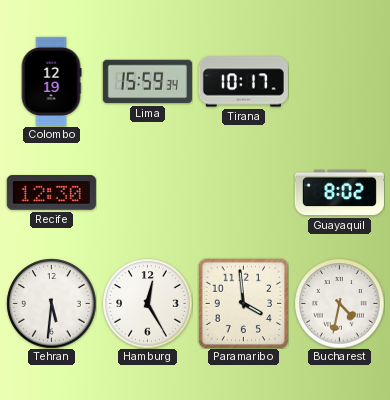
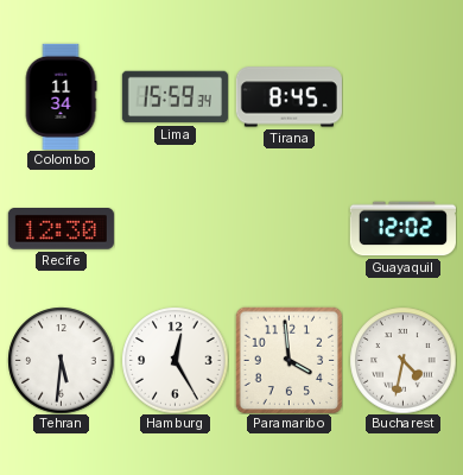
Colombo: 12:19 -> 11:34 (61, 96)
Tirana: 10:17 -> 8:45 (288, 97)
Guayaquil: 8:02 -> 12:02 (402, 229)
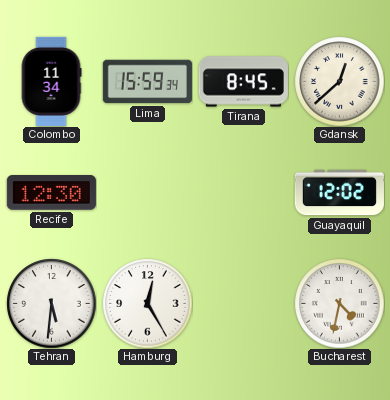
Gdansk: none -> 12:38 (339, 81)
Paramaribo: 3:59 -> none (288, 360)
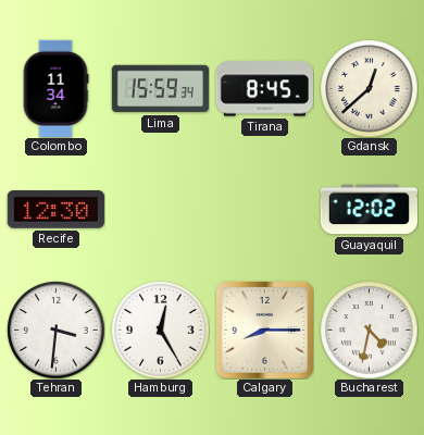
Tehran: 5:31 -> 3:31 (55, 330)
Calgary: none -> 8:15 (265, 331)
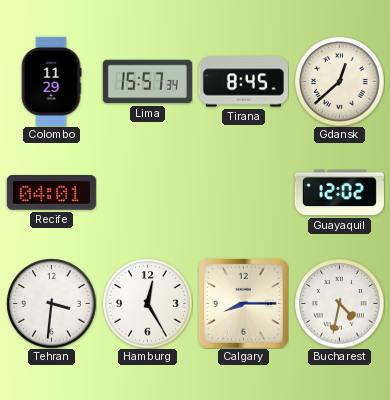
Colombo: 11:34 -> 11:29 (51, 81)
Lima: 15:59 -> 15:57 (147, 82)
Recife: 12:30 -> 04:01 (51, 193)
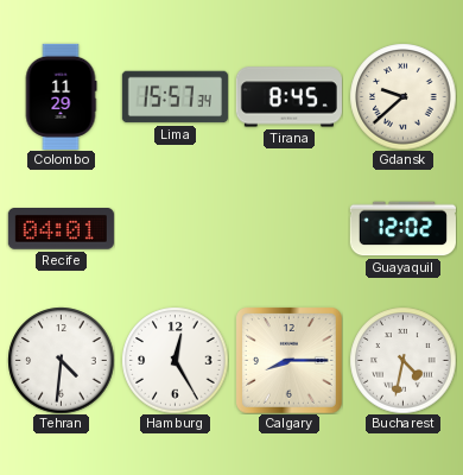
Gdansk: 12:38 -> 9:38 (402, 96)
Tehran: 3:31 -> 4:31 (61, 360)
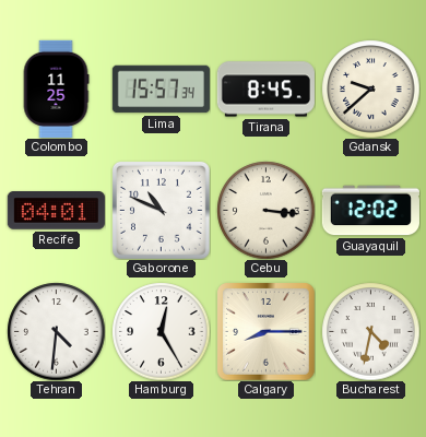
Colombo: 11:29 -> 11:25 (56, 88)
Gaborone: none -> 10:49 (161, 210)
Cebu: none -> 3:16 (265, 210)
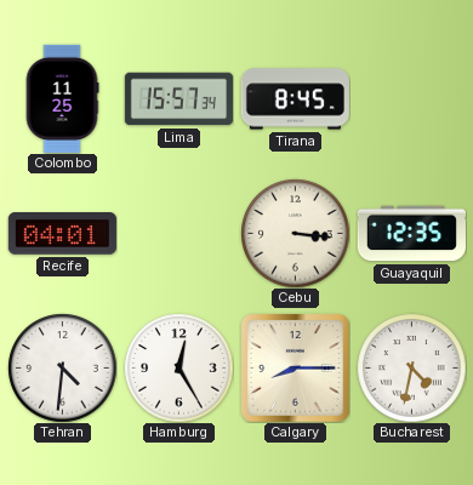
Gdansk: 9:38 -> none (370, 88)
Gaborone: 10:49 -> none (161, 210)
Guayaquil: 12:02 -> 12:35 (411, 234)
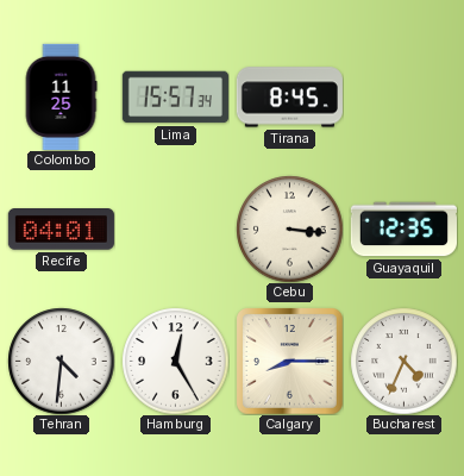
Bucharest: 4:32 -> 4:34 (403, 361)
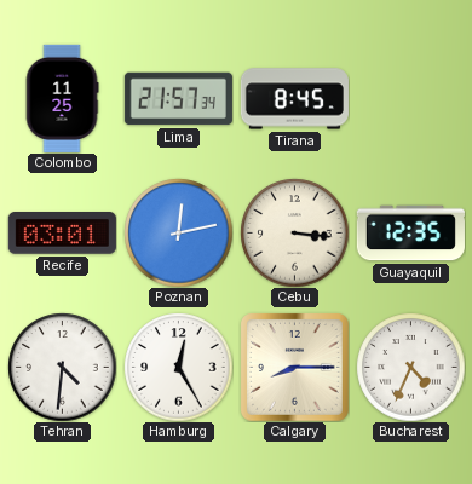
Lima: 15:57 -> 21:57 (178, 99)
Recife: 04:01 -> 03:01 (62, 234)
Poznan: none -> 12:13 (178, 232)
